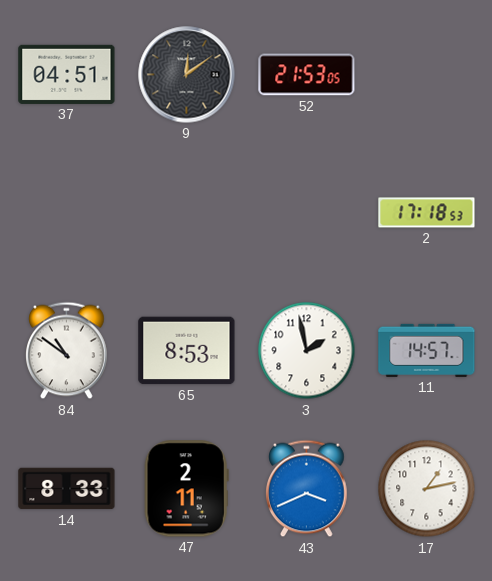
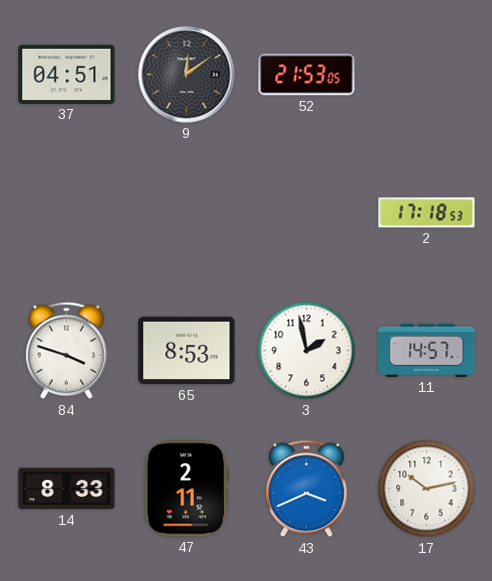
84: 10:51 -> 3:48 (67, 351)
17: 1:13 -> 10:13 (427, 489)
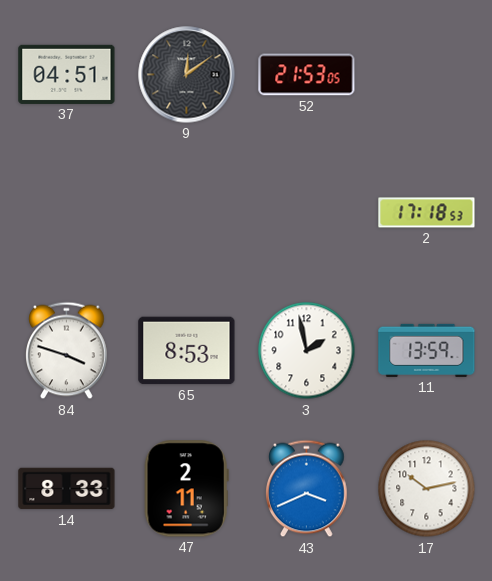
11: 14:57 -> 13:59 (427, 350)
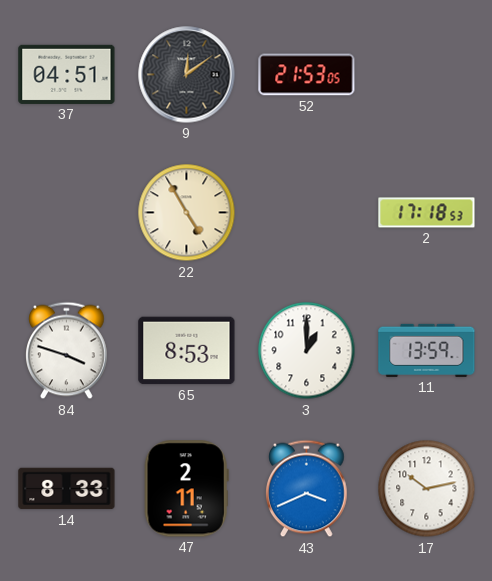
22: none -> 4:55 (187, 213)
3: 1:58 -> 1:00 (307, 351)
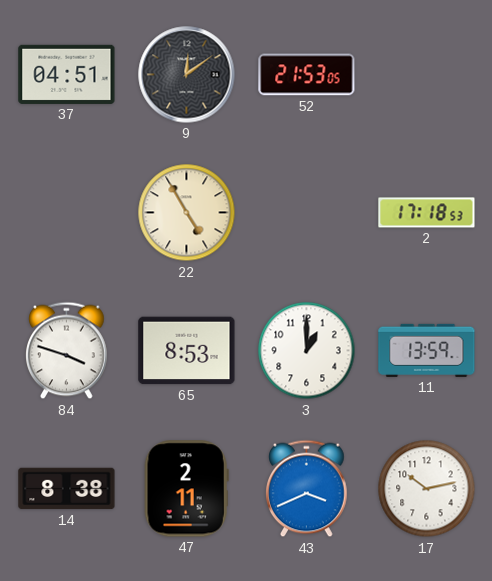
14: 8:33 -> 8:38 (67, 489)
